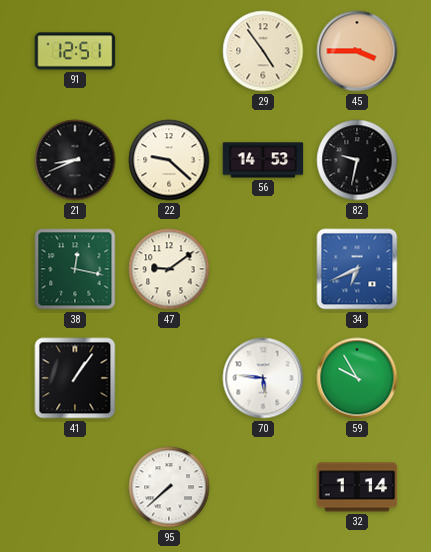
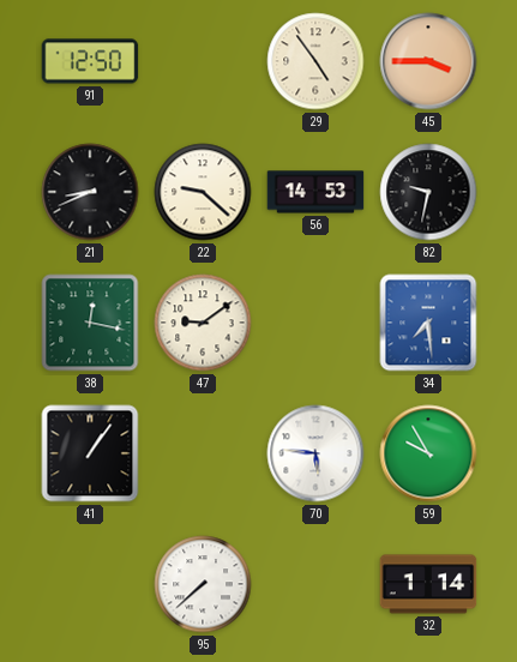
91: 12:51 -> 12:50 (90, 61)
34: 6:41 -> 7:29 (428, 323)
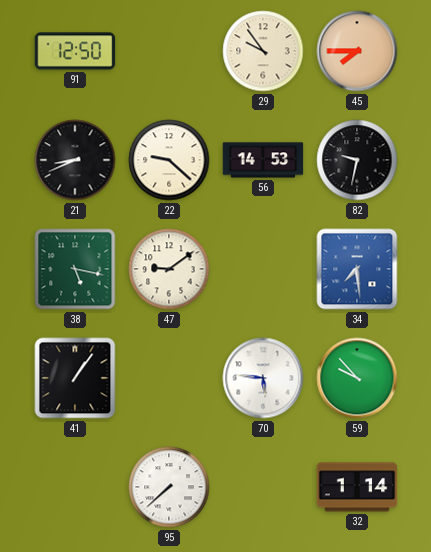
29: 4:54 -> 9:54 (263, 51)
45: 3:45 -> 7:45 (357, 51)
38: 12:17 -> 5:17 (75, 269)
59: 9:55 -> 9:53 (357, 378)
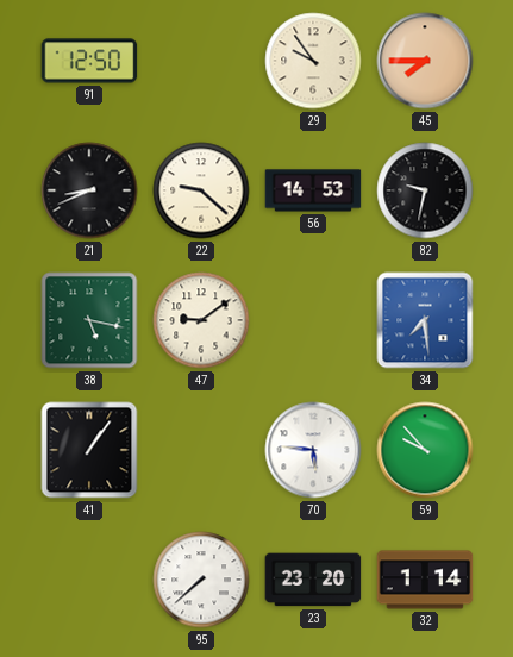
23: none -> 23:20 (313, 580)
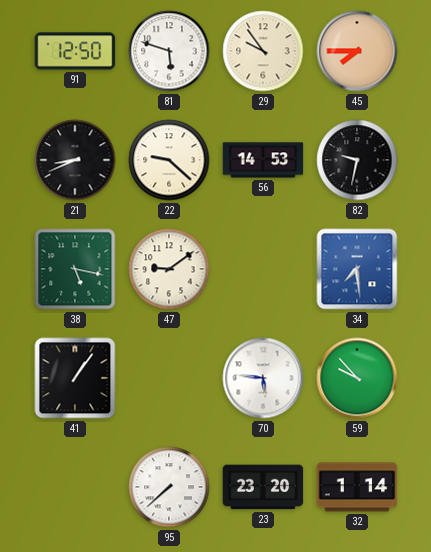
81: none -> 5:48 (169, 51)
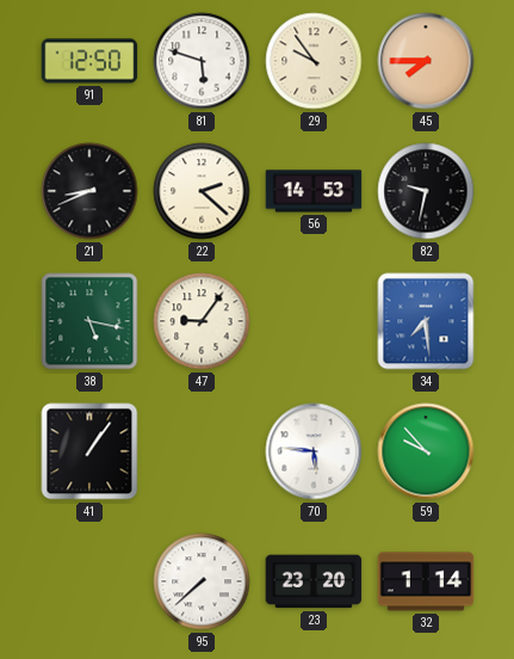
22: 9:22 -> 2:22 (202, 191)
47: 9:09 -> 9:06 (202, 321)
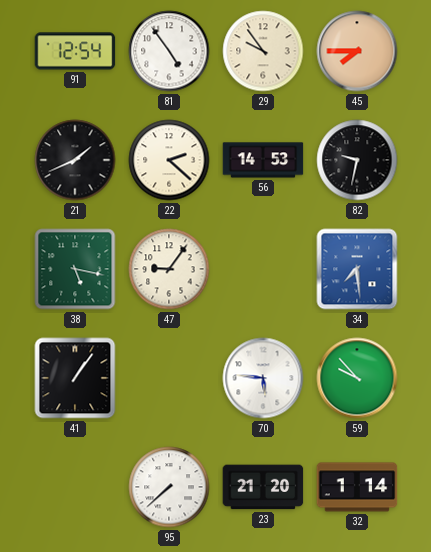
91: 12:50 -> 12:54 (75, 51)
81: 5:48 -> 4:54 (169, 51)
21: 8:41 -> 1:41 (75, 160)
23: 23:20 -> 21:20 (263, 487)
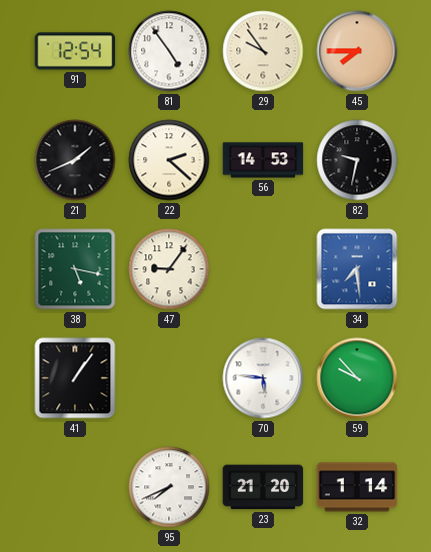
95: 7:38 -> 7:41 (169, 487)
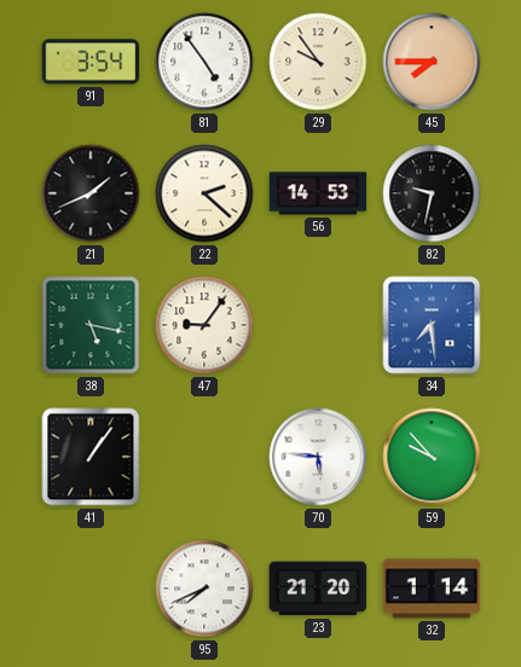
91: 12:54 -> 3:54 (91, 62)
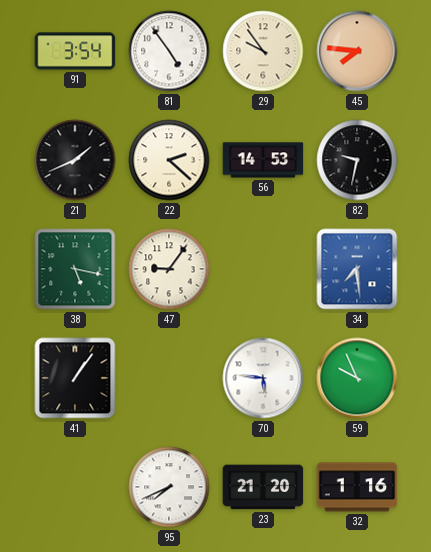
45: 7:45 -> 7:46 (357, 51)
59: 9:53 -> 9:56 (357, 378)
32: 1:14 -> 1:16 (357, 487)
